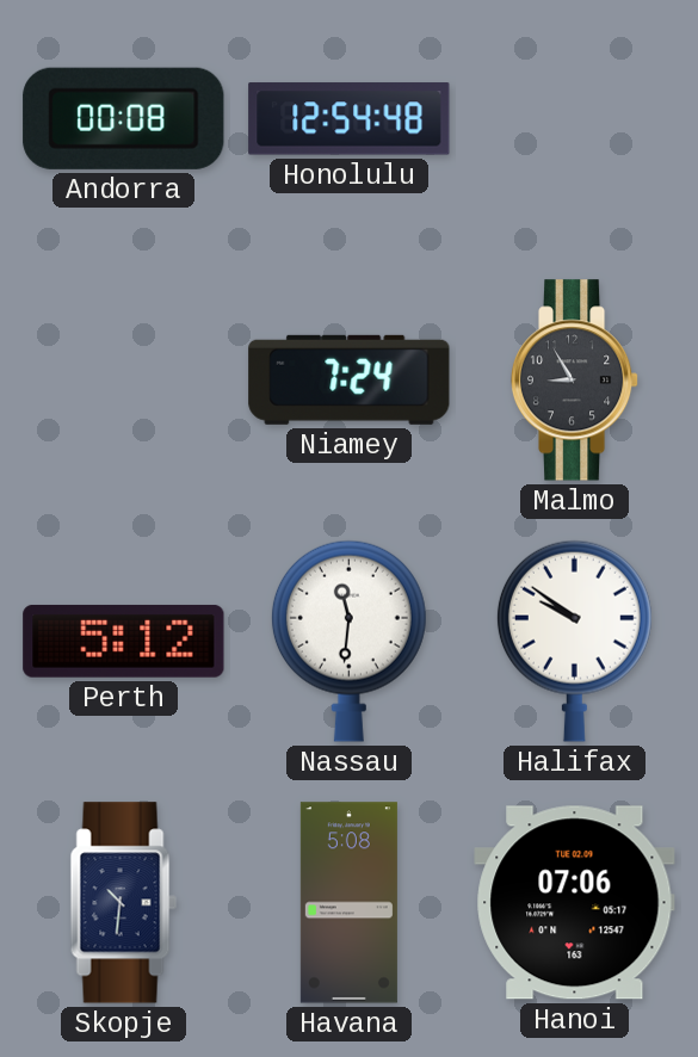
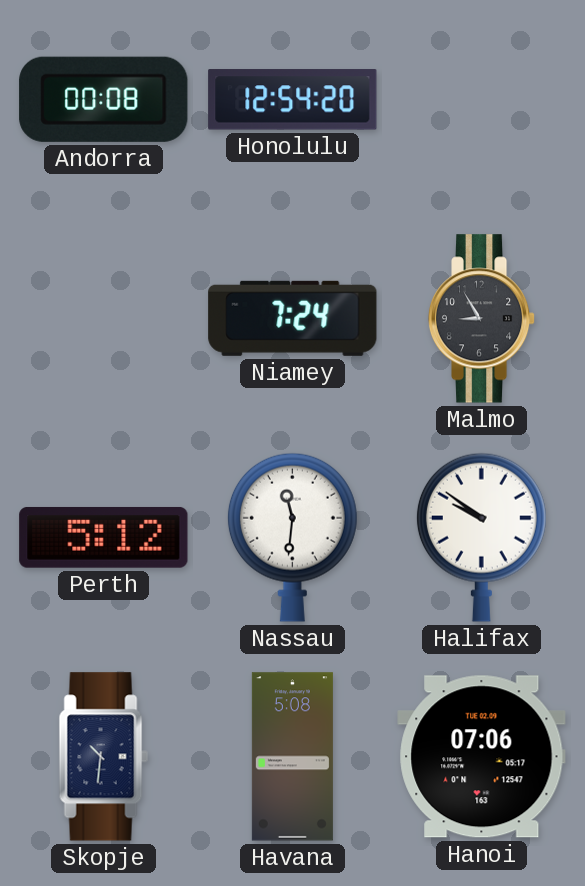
Honolulu: 12:54:48 -> 12:54:20 (293, 100)
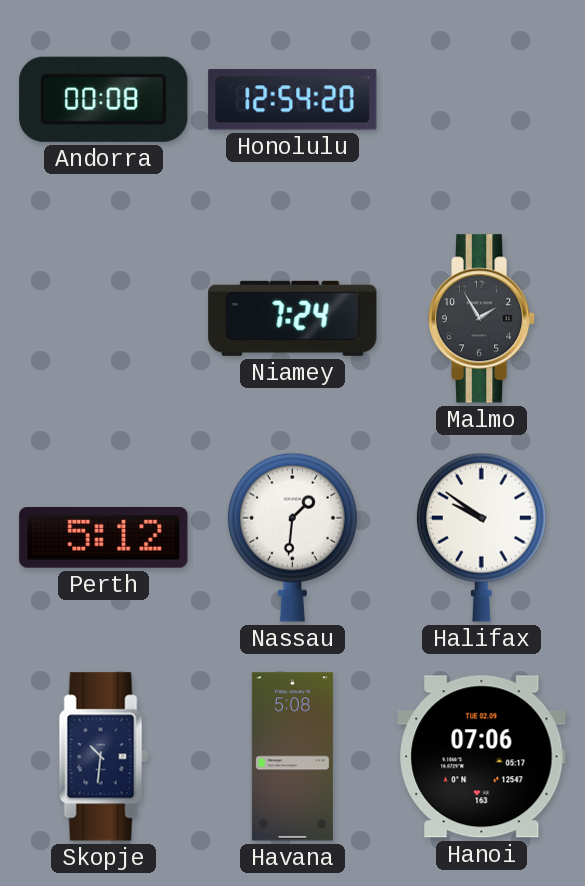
Malmo: 8:55 -> 1:55 (482, 319)
Nassau: 11:31 -> 1:31 (292, 537)
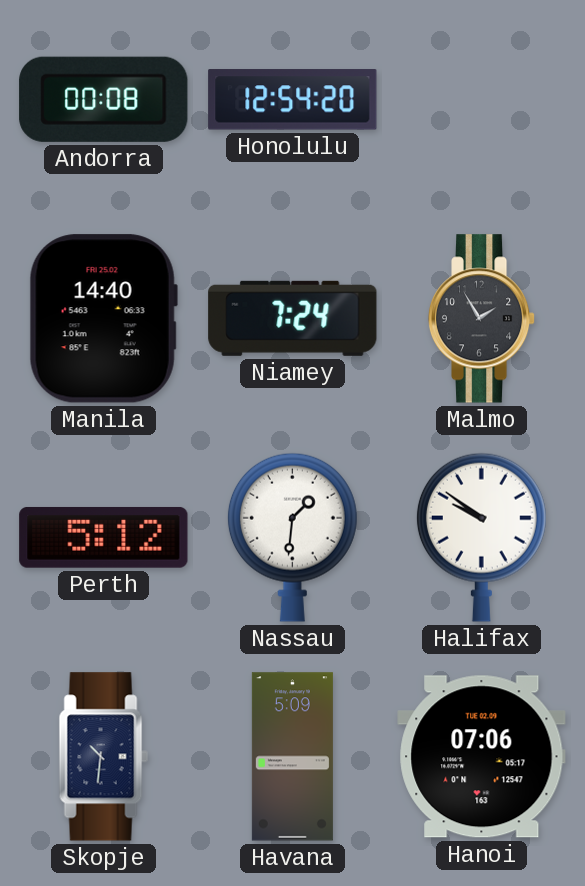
Manila: none -> 14:40 (103, 319)
Havana: 5:08 -> 5:09 (292, 757)
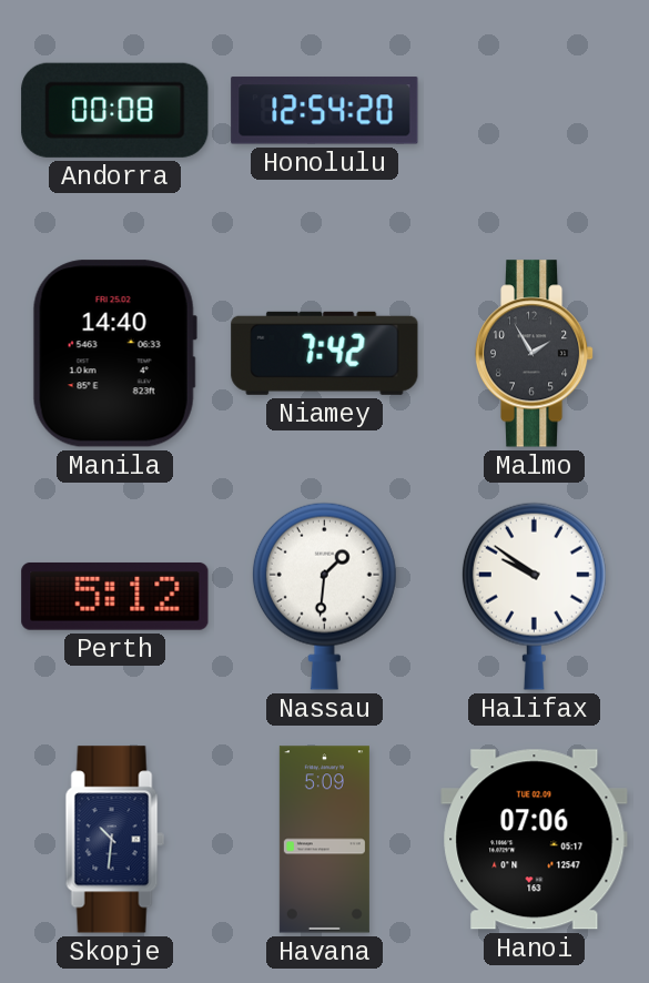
Niamey: 7:24 -> 7:42 (325, 353)
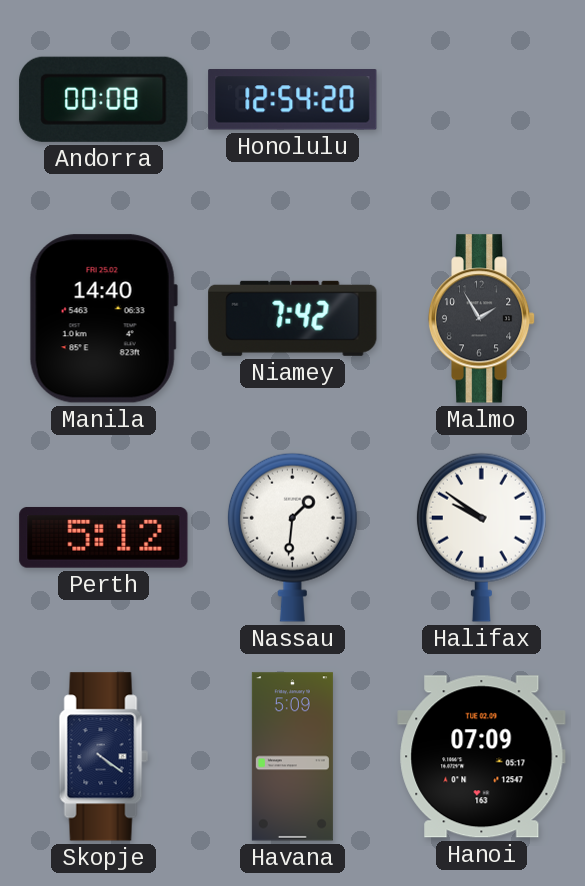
Skopje: 10:31 -> 4:21 (103, 757)
Hanoi: 07:06 -> 07:09 (482, 757)
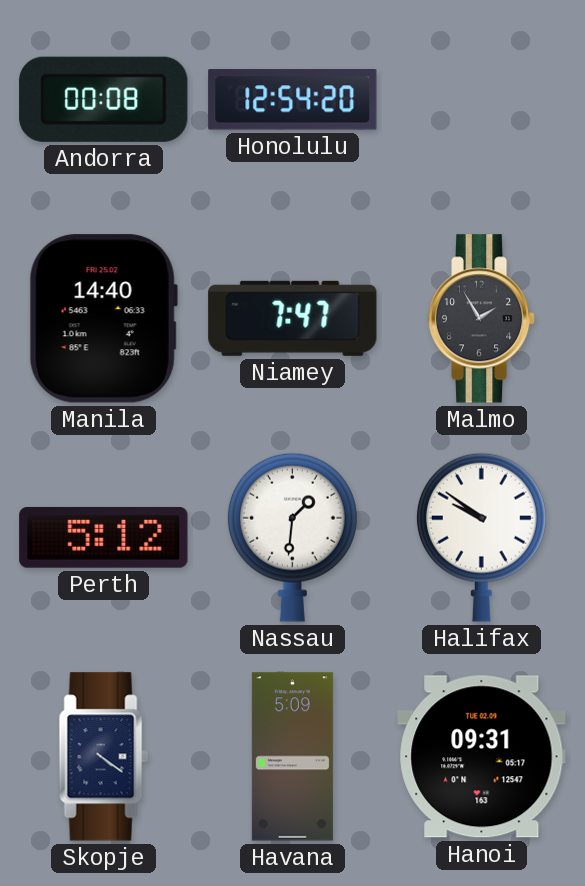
Niamey: 7:42 -> 7:47 (293, 318)
Hanoi: 07:09 -> 09:31 (482, 757)
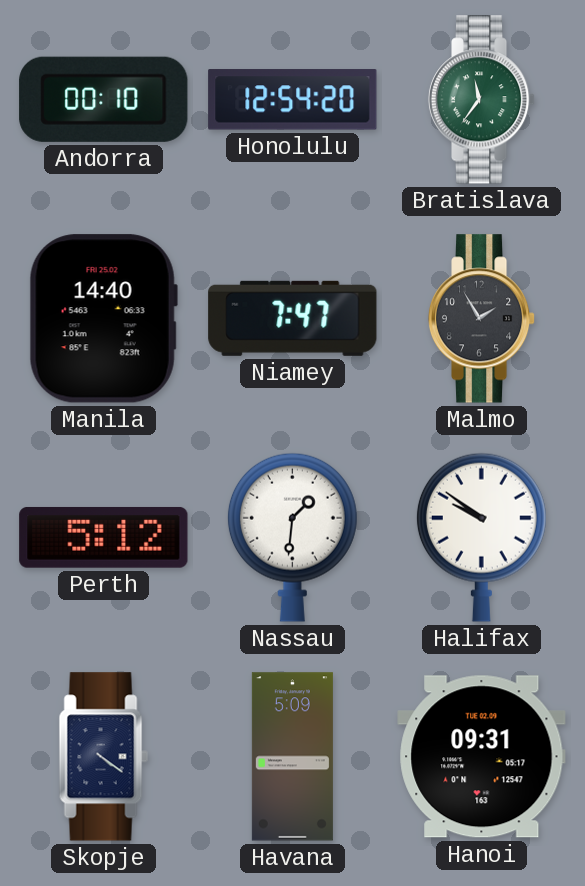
Andorra: 00:08 -> 00:10 (104, 99)
Bratislava: none -> 11:36 (482, 100)
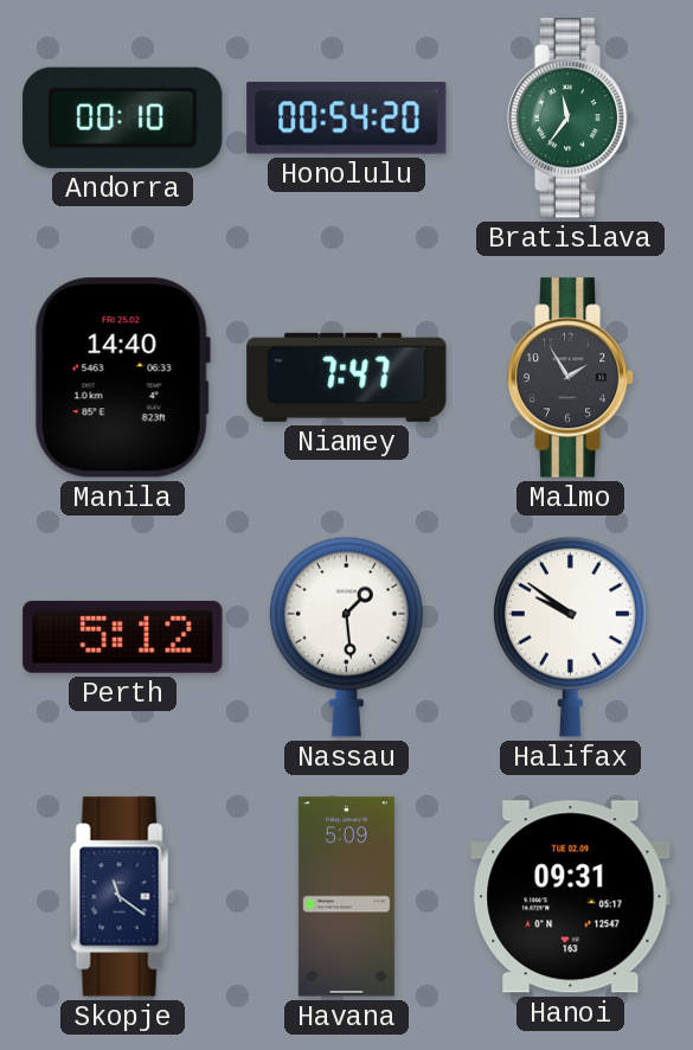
Honolulu: 12:54 -> 00:54 (347, 119)
Nassau: 1:31 -> 1:29 (346, 636)
Skopje: 4:21 -> 11:21 (122, 897)
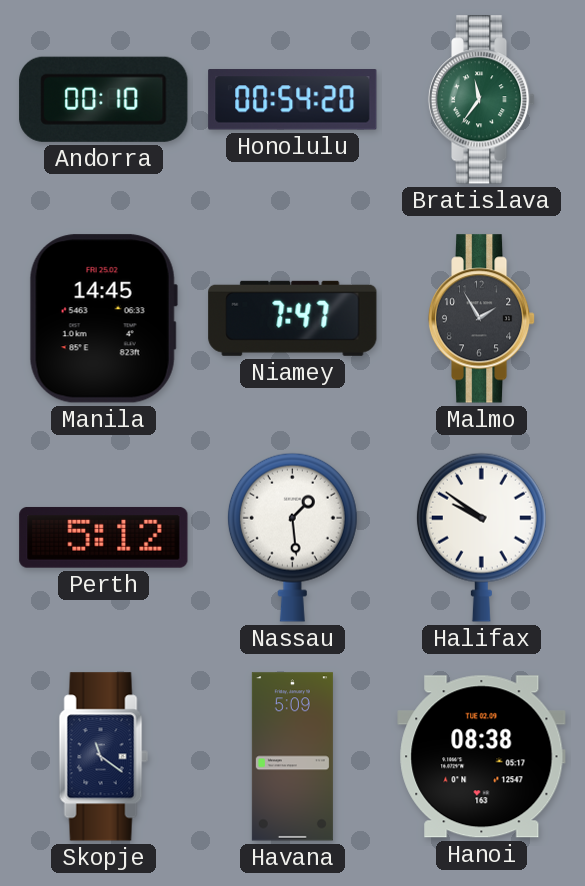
Manila: 14:40 -> 14:45 (103, 319)
Hanoi: 09:31 -> 08:38 (482, 757)
